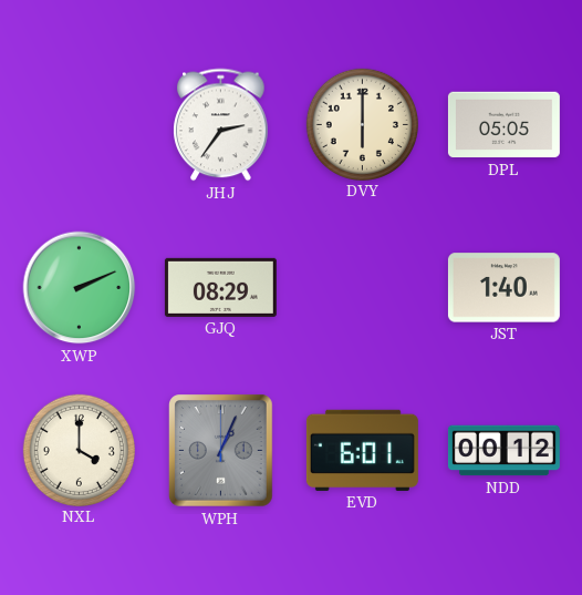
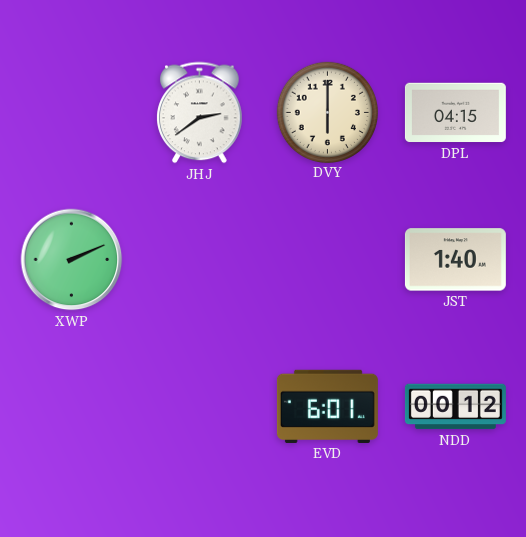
JHJ: 2:36 -> 2:39 (200, 113)
DPL: 05:05 -> 04:15 (455, 113)
GJQ: 08:29 -> none (220, 287)
NXL: 4:00 -> none (79, 450)
WPH: 1:04 -> none (221, 451)
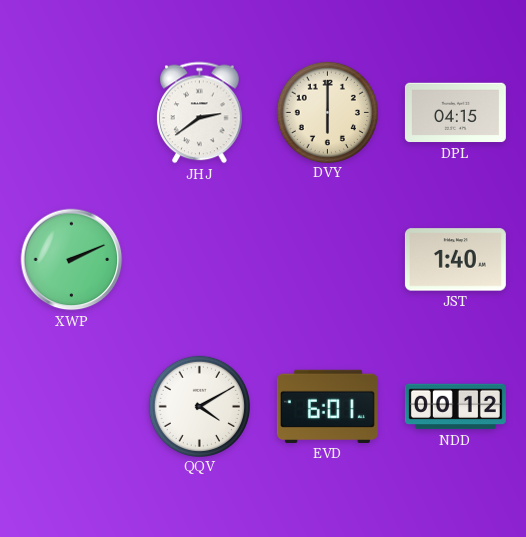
QQV: none -> 4:10 (199, 406)
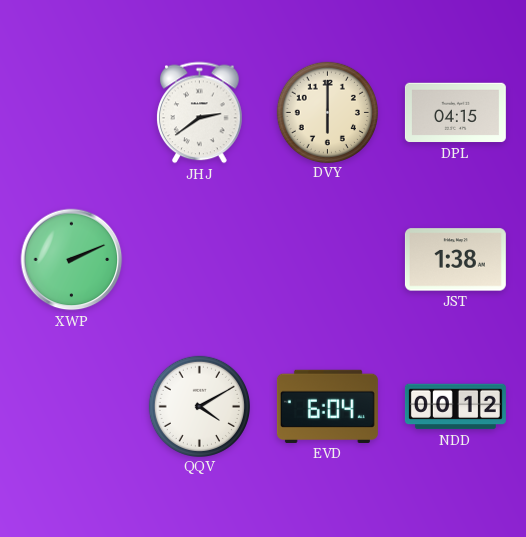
JST: 1:40 -> 1:38 (455, 260)
EVD: 6:01 -> 6:04 (327, 406)
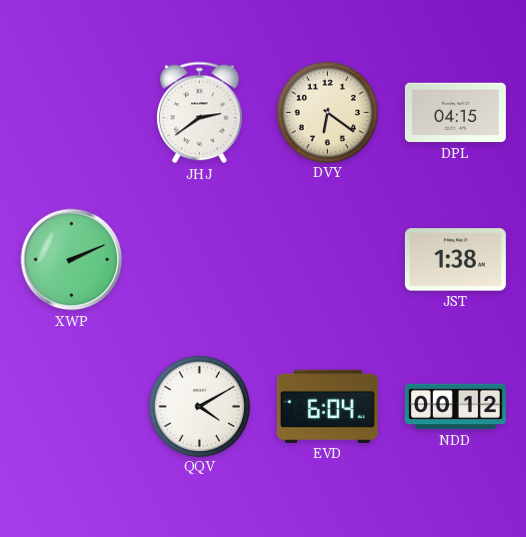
DVY: 6:00 -> 6:21 (327, 112)
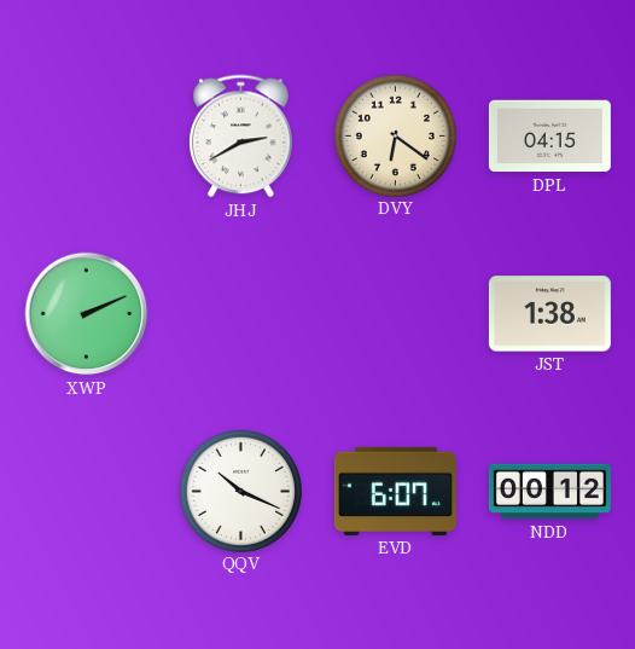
JHJ: 2:39 -> 2:40 (241, 137)
QQV: 4:10 -> 10:19 (240, 491)
EVD: 6:04 -> 6:07 (395, 491)
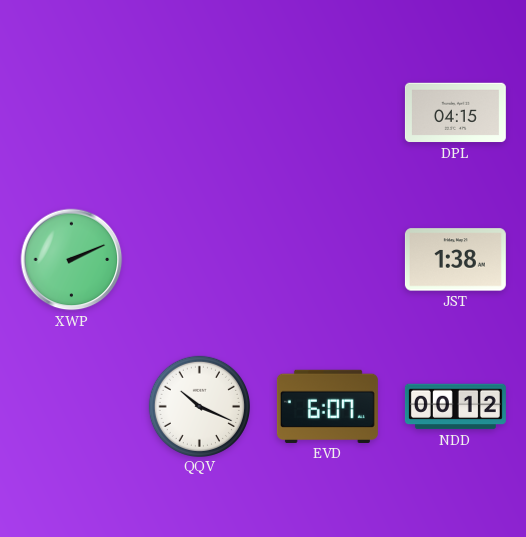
JHJ: 2:40 -> none (241, 137)
DVY: 6:21 -> none (395, 135)
